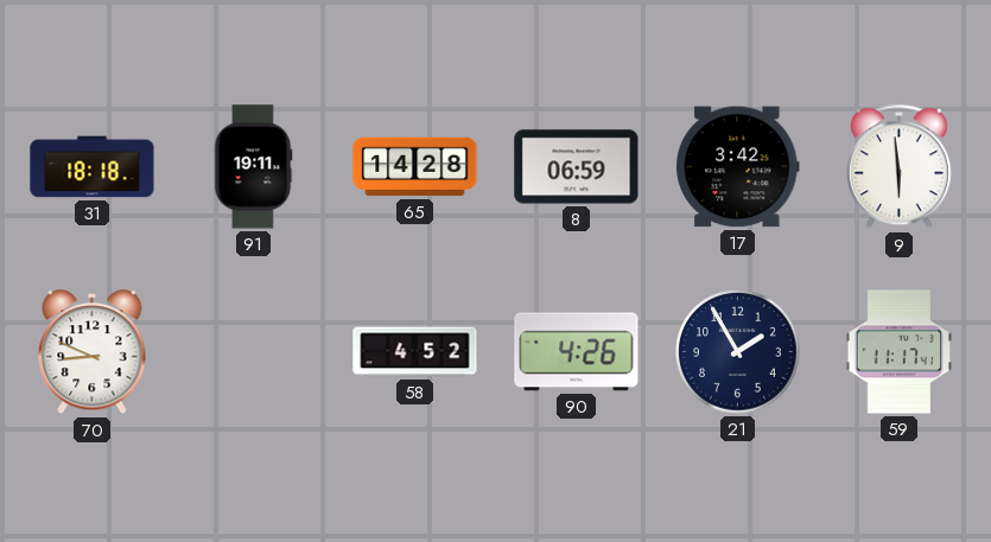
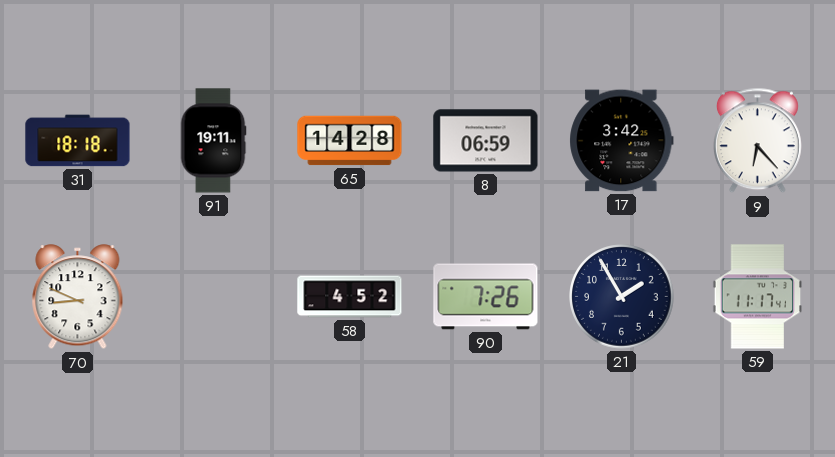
9: 5:59 -> 6:23 (757, 141)
90: 4:26 -> 7:26 (486, 297)
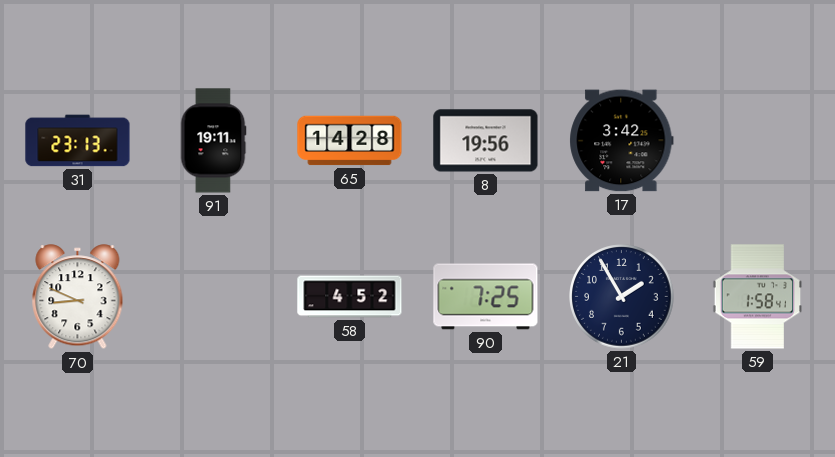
31: 18:18 -> 23:13 (78, 141)
8: 06:59 -> 19:56 (486, 141)
9: 6:23 -> none (757, 141)
90: 7:26 -> 7:25 (486, 297)
59: 11:17 -> 1:58 (758, 297)
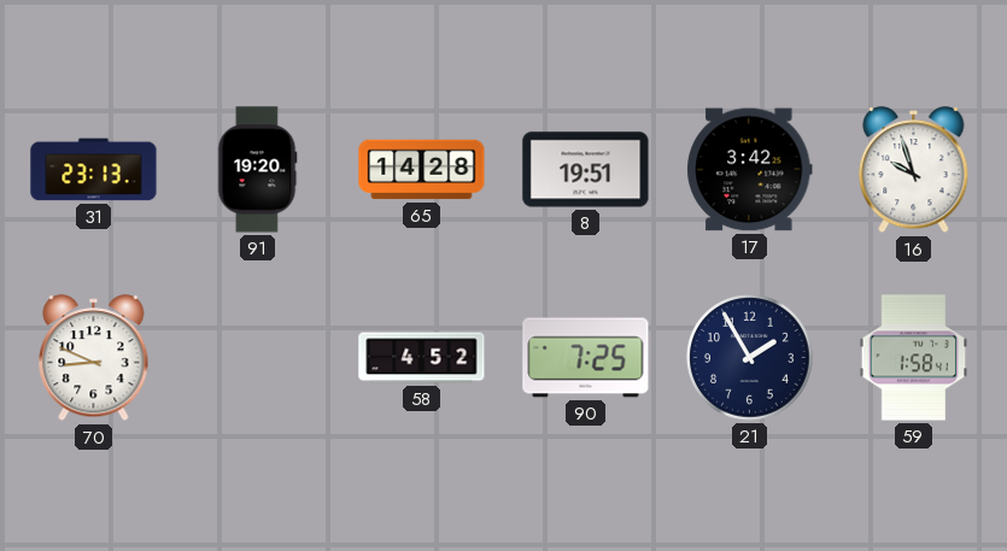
91: 19:11 -> 19:20 (258, 170)
8: 19:56 -> 19:51 (586, 170)
16: none -> 9:57 (914, 170)
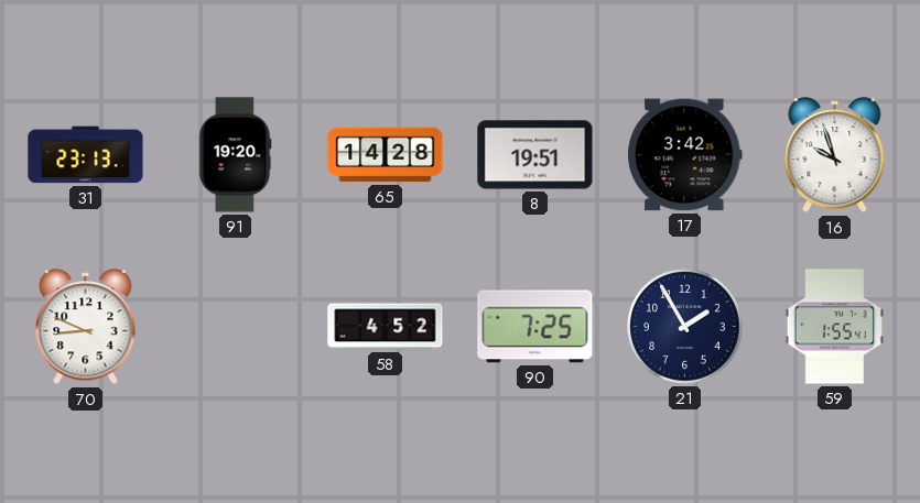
59: 1:58 -> 1:55 (835, 327)
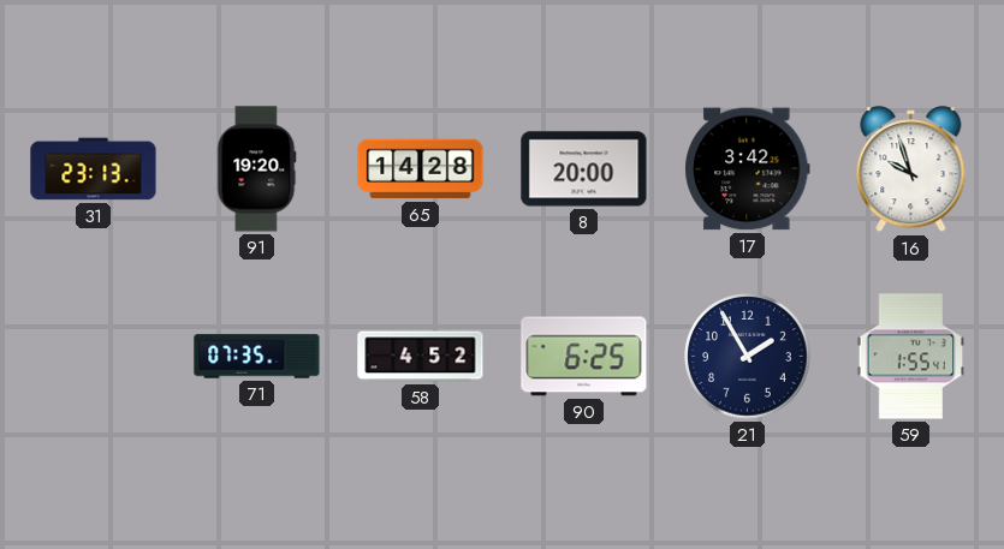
8: 19:51 -> 20:00 (584, 169)
70: 8:49 -> none (86, 327)
71: none -> 07:35 (257, 357)
90: 7:25 -> 6:25 (584, 357)
